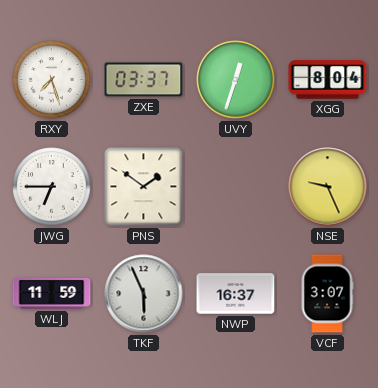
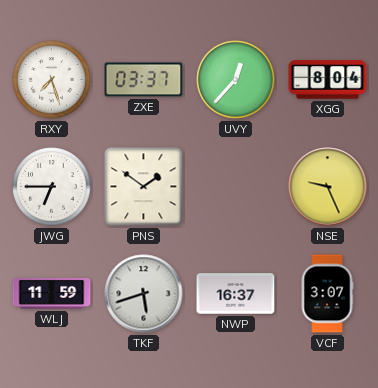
UVY: 12:33 -> 12:37 (236, 80)
TKF: 5:56 -> 5:42 (144, 294)
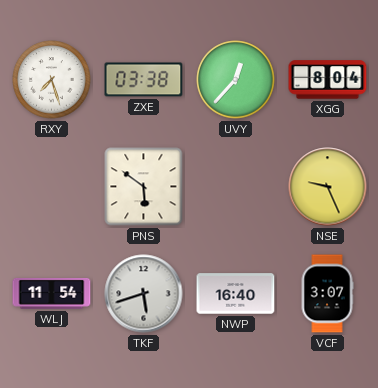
ZXE: 03:37 -> 03:38 (144, 80)
JWG: 6:45 -> none (52, 187)
PNS: 1:51 -> 5:51 (144, 187)
WLJ: 11:59 -> 11:54 (52, 293)
NWP: 16:37 -> 16:40 (236, 294)
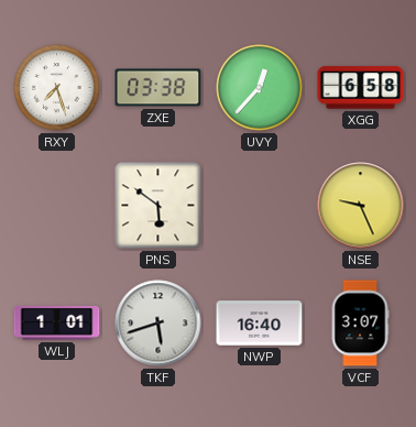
XGG: 8:04 -> 6:58 (361, 88)
WLJ: 11:54 -> 1:01 (57, 322)
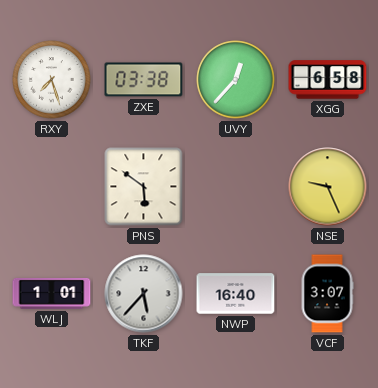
TKF: 5:42 -> 5:37 (144, 294)
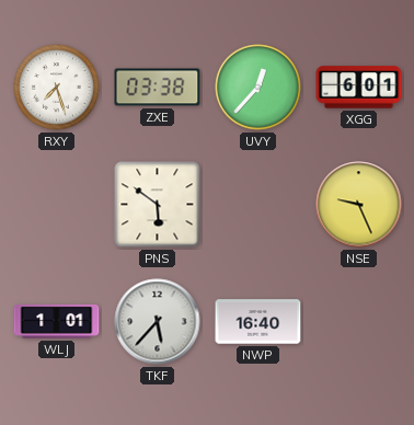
XGG: 6:58 -> 6:01 (359, 88)
VCF: 3:07 -> none (327, 294)
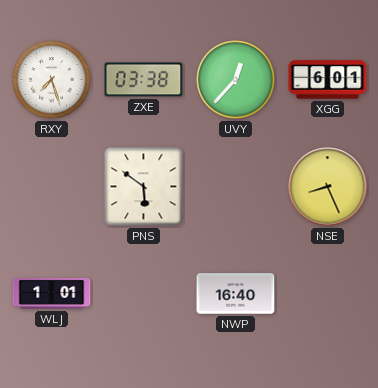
NSE: 9:26 -> 8:26 (328, 187)
TKF: 5:37 -> none (158, 322)
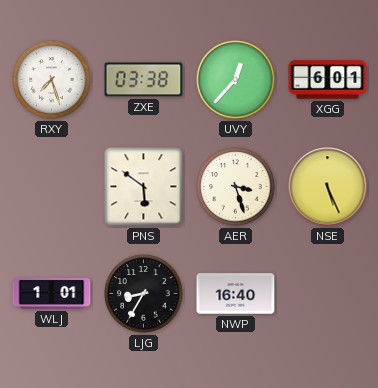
AER: none -> 3:27 (236, 187)
NSE: 8:26 -> 5:26 (328, 187)
LJG: none -> 8:35 (144, 294)
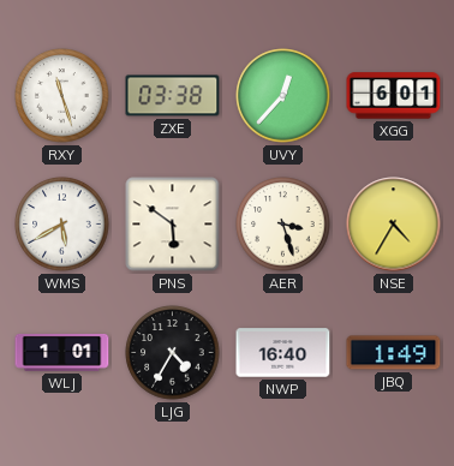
RXY: 7:27 -> 11:27 (62, 96)
WMS: none -> 5:40 (62, 225)
NSE: 5:26 -> 4:35 (394, 225)
LJG: 8:35 -> 4:35 (173, 353)
JBQ: none -> 1:49 (394, 353)
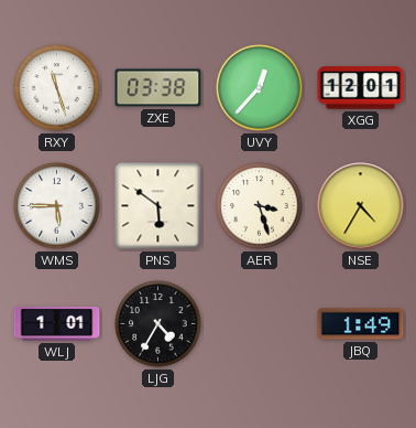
XGG: 6:01 -> 12:01 (361, 88)
WMS: 5:40 -> 5:45 (57, 206)
NWP: 16:40 -> none (283, 353)
